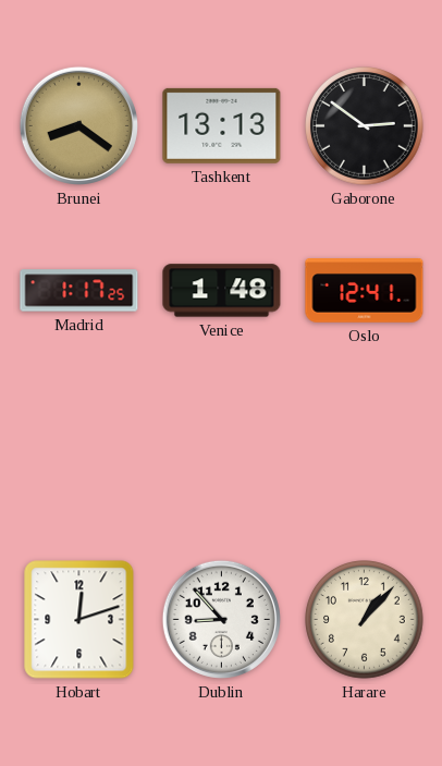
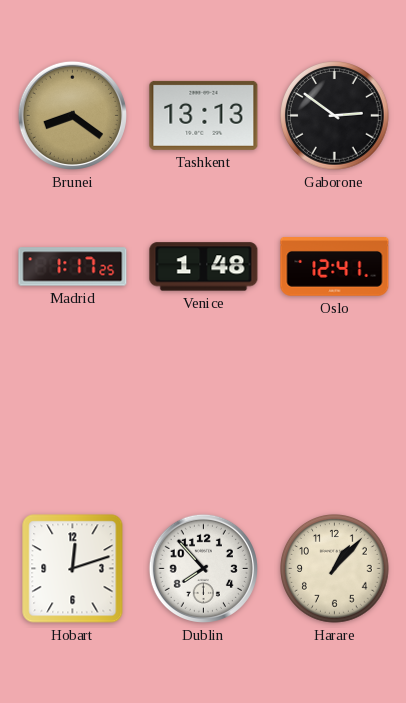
Dublin: 8:53 -> 7:53 (203, 568)
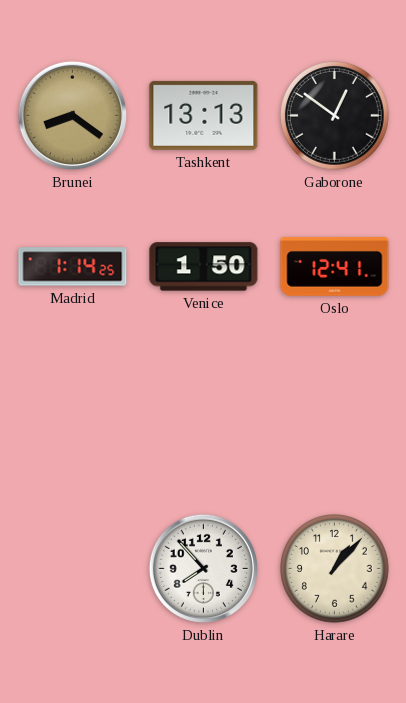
Gaborone: 2:51 -> 12:51 (335, 116)
Madrid: 1:17 -> 1:14 (73, 267)
Venice: 1:48 -> 1:50 (204, 267)
Hobart: 12:12 -> none (73, 569)
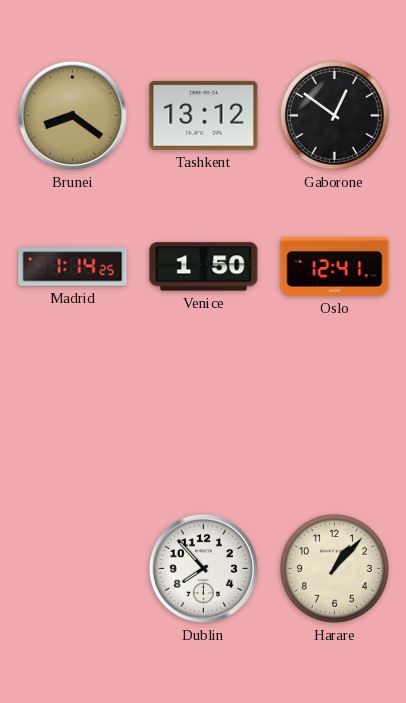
Tashkent: 13:13 -> 13:12 (204, 115)
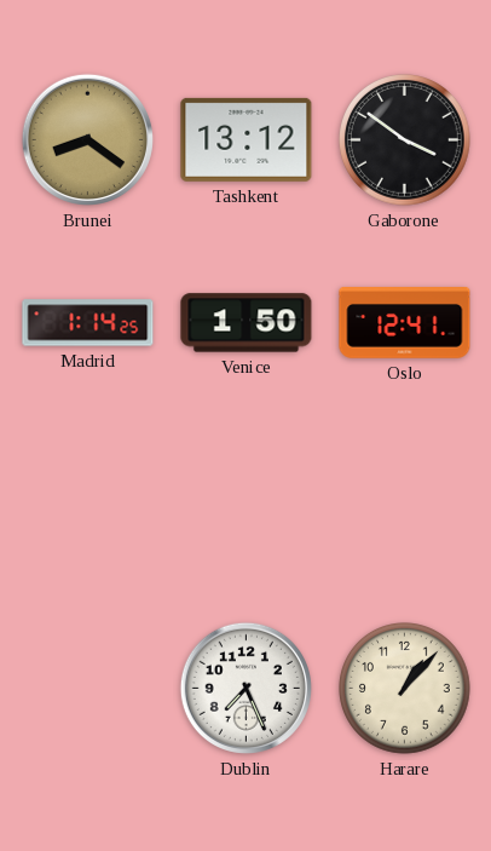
Gaborone: 12:51 -> 3:51 (405, 140)
Dublin: 7:53 -> 7:26 (245, 688)
